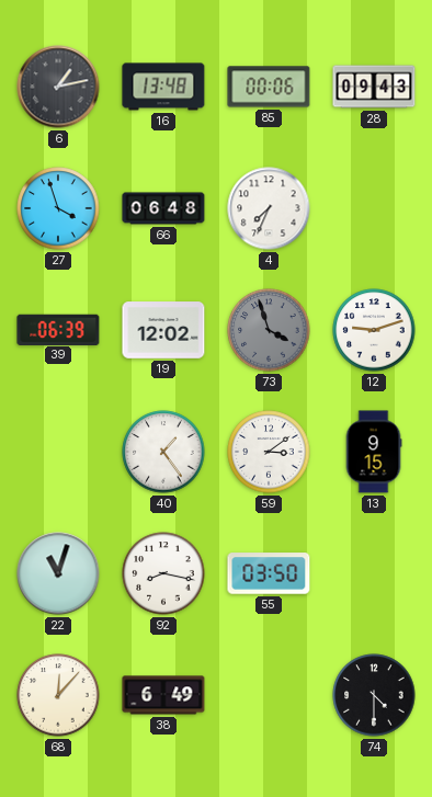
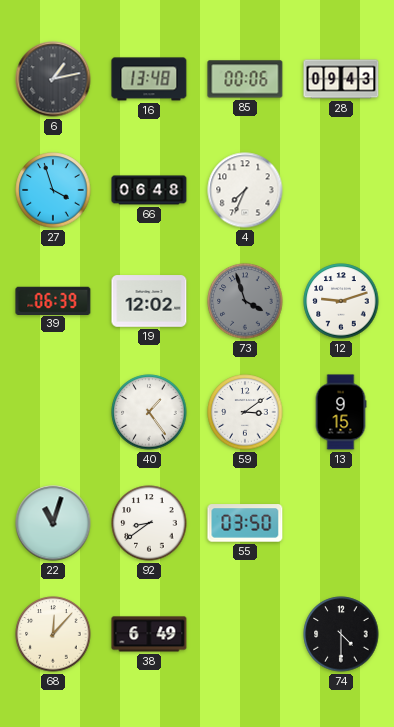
92: 8:17 -> 8:39 (149, 523)
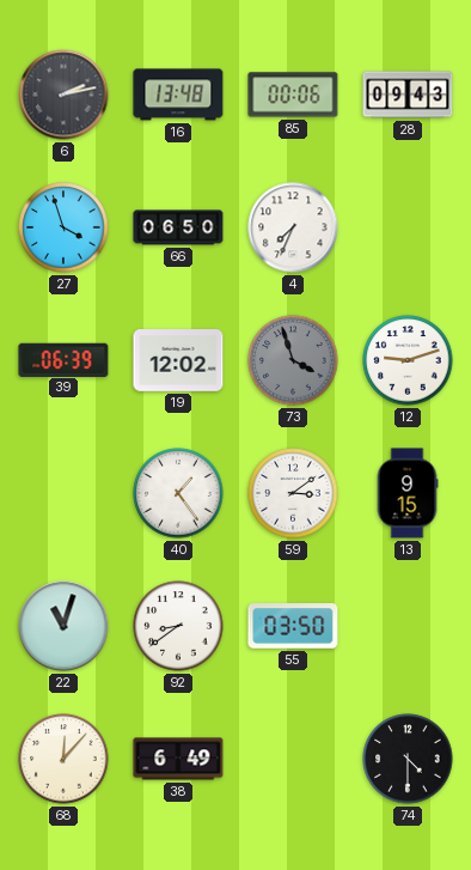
6: 1:13 -> 2:13 (63, 95)
66: 06:48 -> 06:50 (178, 227)
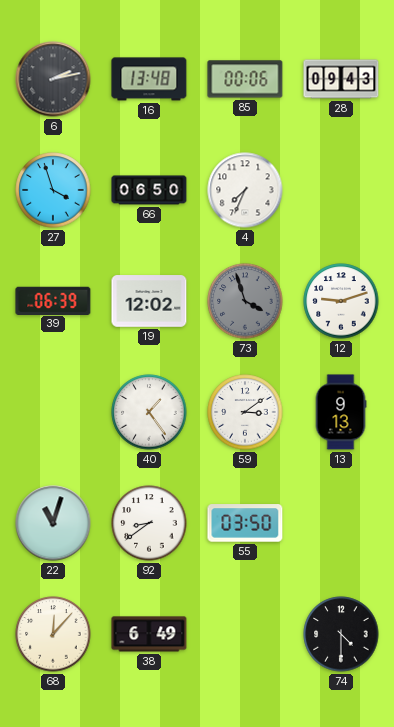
13: 9:15 -> 9:13 (341, 412)
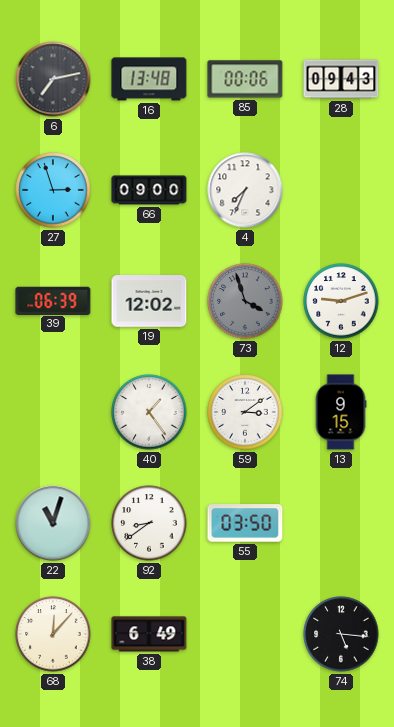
6: 2:13 -> 7:13 (53, 79)
27: 3:57 -> 2:57 (53, 190)
66: 06:50 -> 09:00 (149, 190)
13: 9:13 -> 9:15 (341, 412)
74: 4:30 -> 5:16 (341, 634)
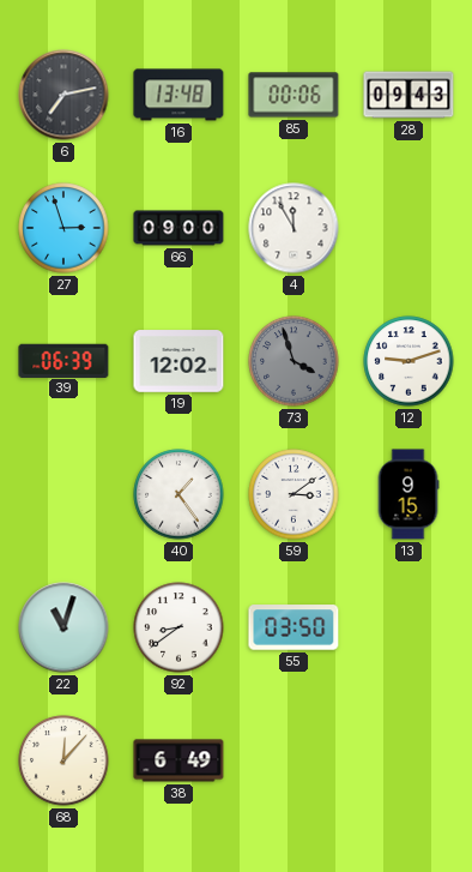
4: 7:34 -> 11:55 (294, 228)
74: 5:16 -> none (341, 634)
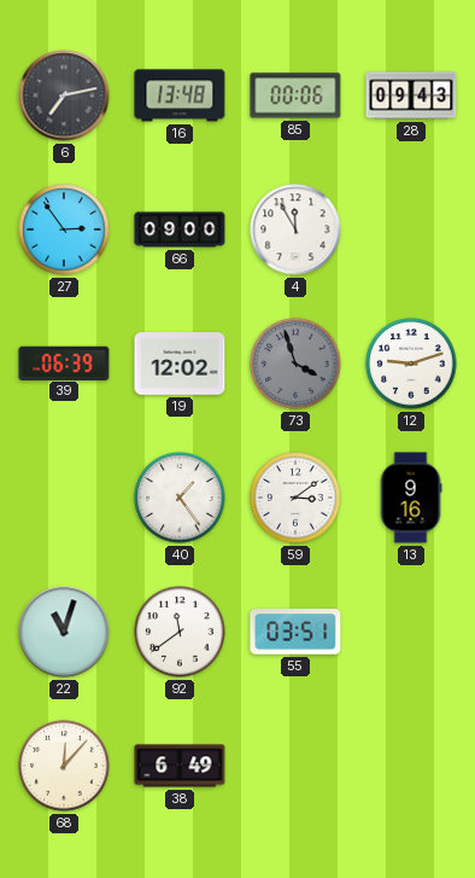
27: 2:57 -> 2:54 (64, 229)
13: 9:15 -> 9:16 (411, 498)
92: 8:39 -> 11:39 (180, 632)
55: 03:50 -> 03:51 (295, 632)
